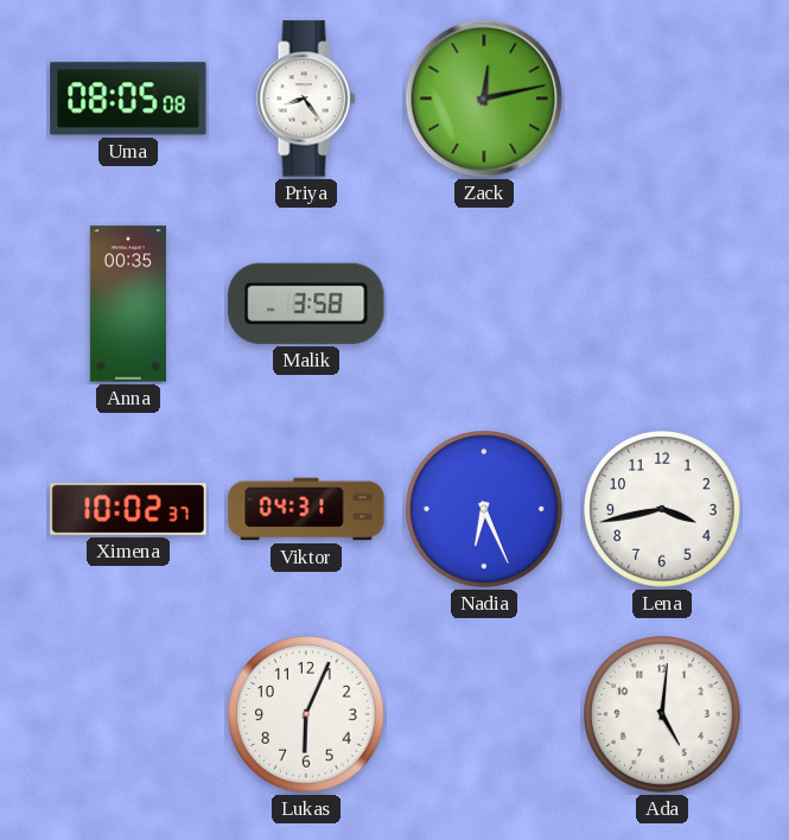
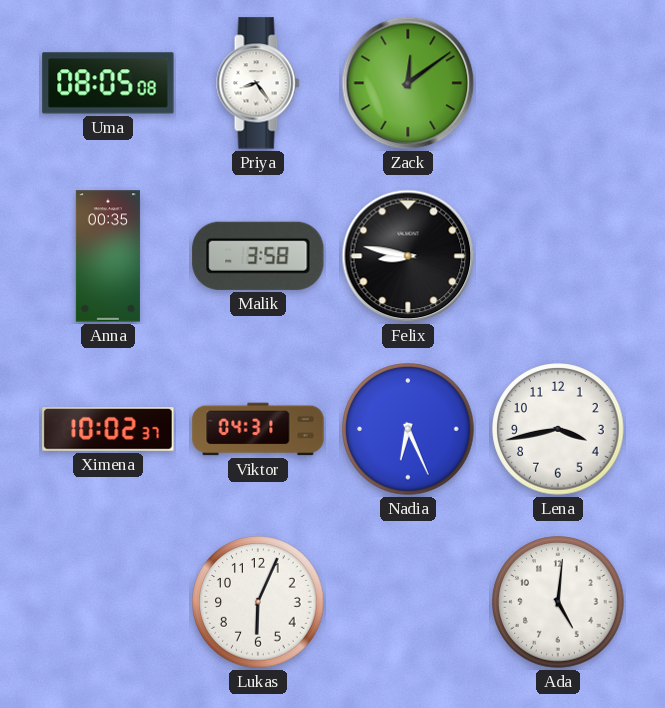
Zack: 12:13 -> 12:09 (408, 83)
Felix: none -> 8:47 (408, 256)
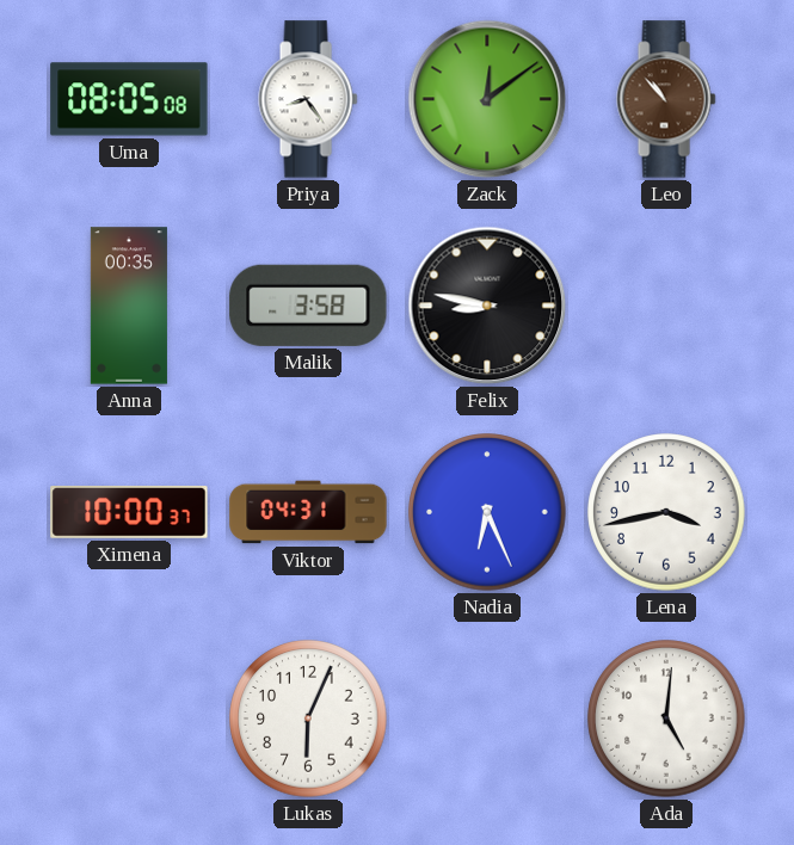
Leo: none -> 10:53 (666, 99)
Ximena: 10:02 -> 10:00 (129, 512)
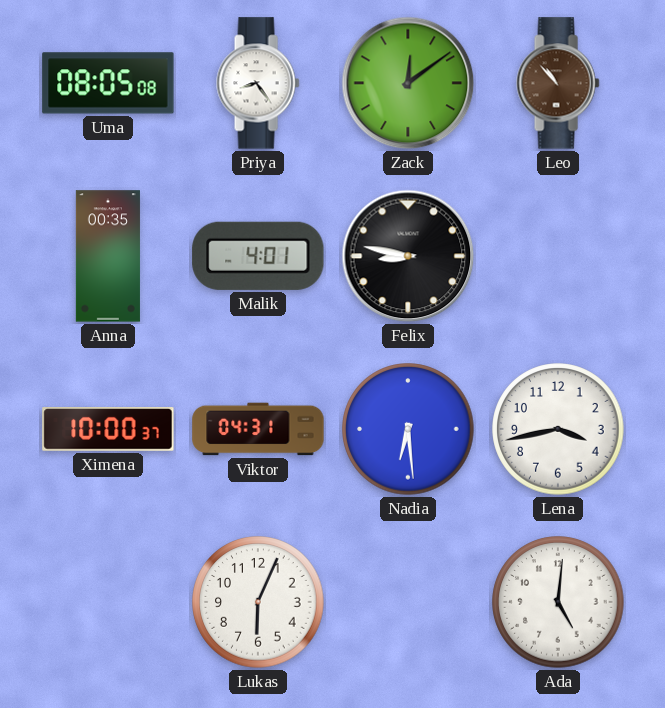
Malik: 3:58 -> 4:01 (258, 256)
Nadia: 6:26 -> 6:29 (408, 429)
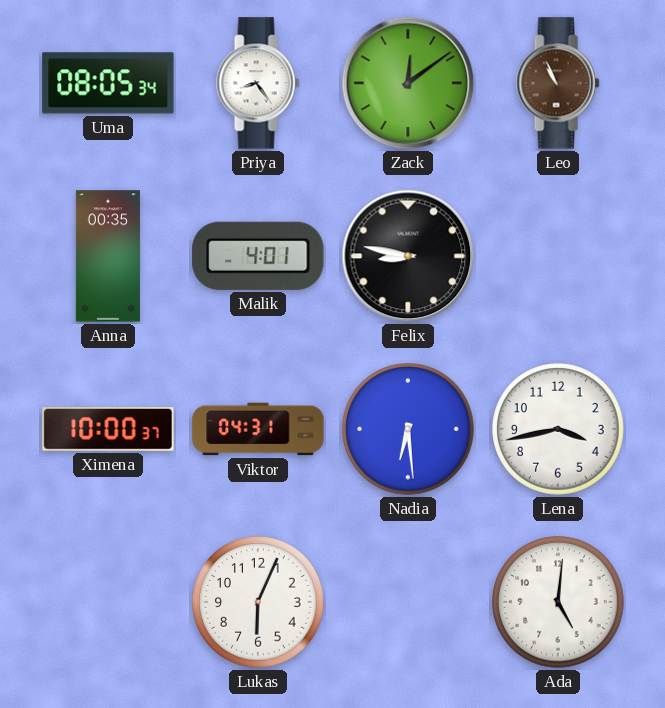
Uma: 08:05:08 -> 08:05:34 (108, 83)
Leo: 10:53 -> 10:56 (558, 83)
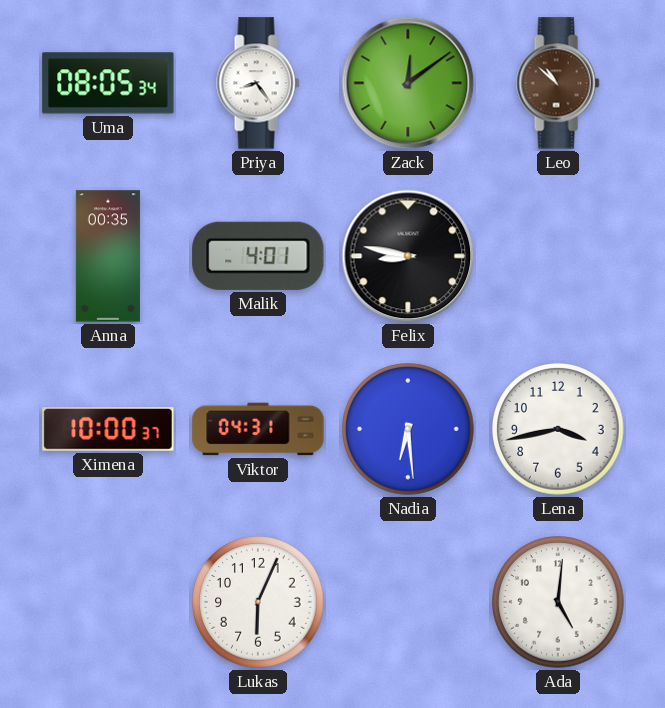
Leo: 10:56 -> 10:52 (558, 83)
